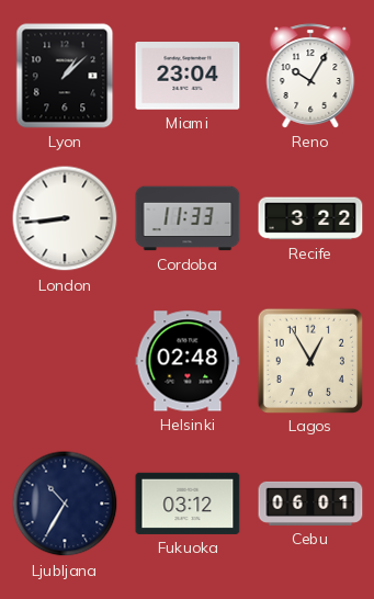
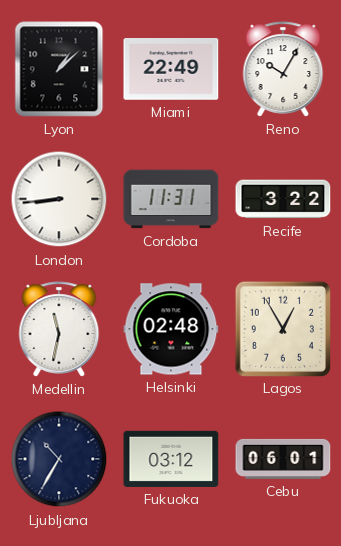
Miami: 23:04 -> 22:49 (171, 70)
Cordoba: 11:33 -> 11:31 (171, 199)
Medellin: none -> 11:32 (59, 329)
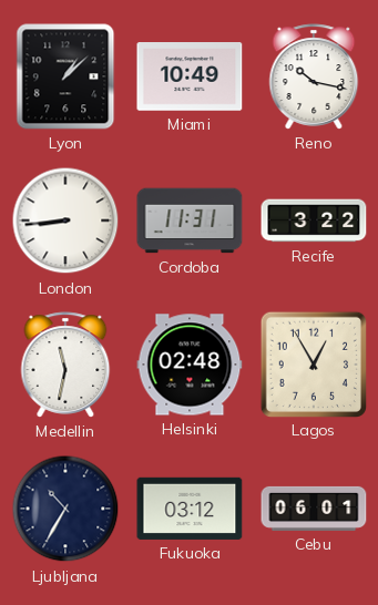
Miami: 22:49 -> 10:49 (190, 78)
Reno: 10:05 -> 10:17 (314, 76)
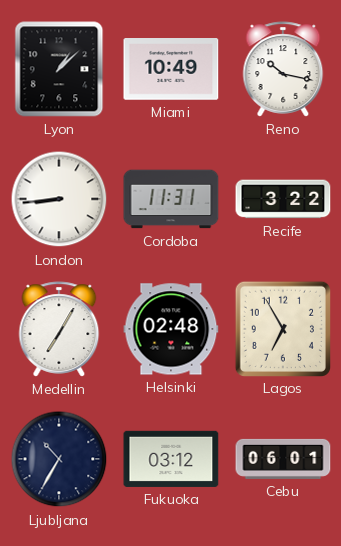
Medellin: 11:32 -> 7:05 (59, 329)
Lagos: 12:55 -> 6:55 (282, 328)
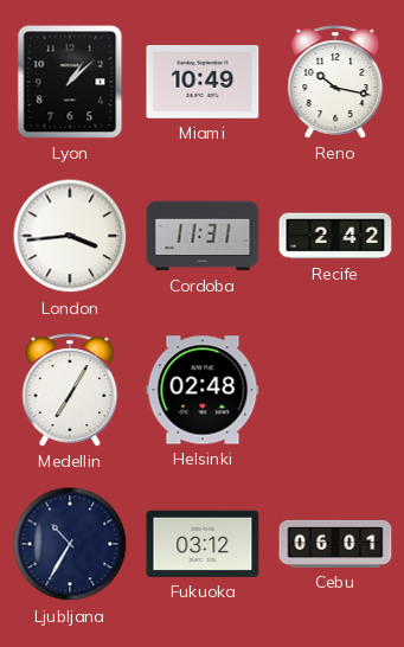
London: 8:44 -> 3:44 (70, 236)
Recife: 3:22 -> 2:42 (335, 236)
Lagos: 6:55 -> none (282, 328)
